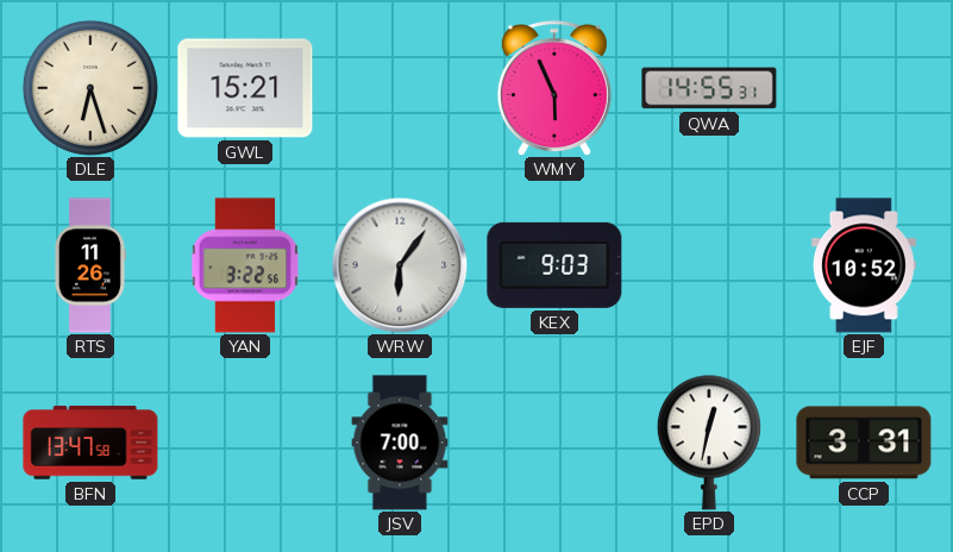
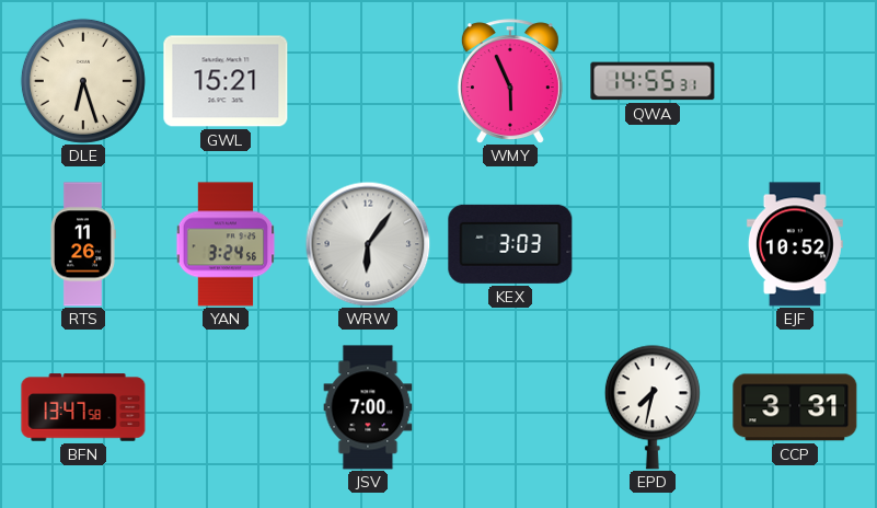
YAN: 3:22 -> 3:24 (226, 244)
KEX: 9:03 -> 3:03 (510, 244)
EPD: 12:32 -> 7:32 (653, 407)
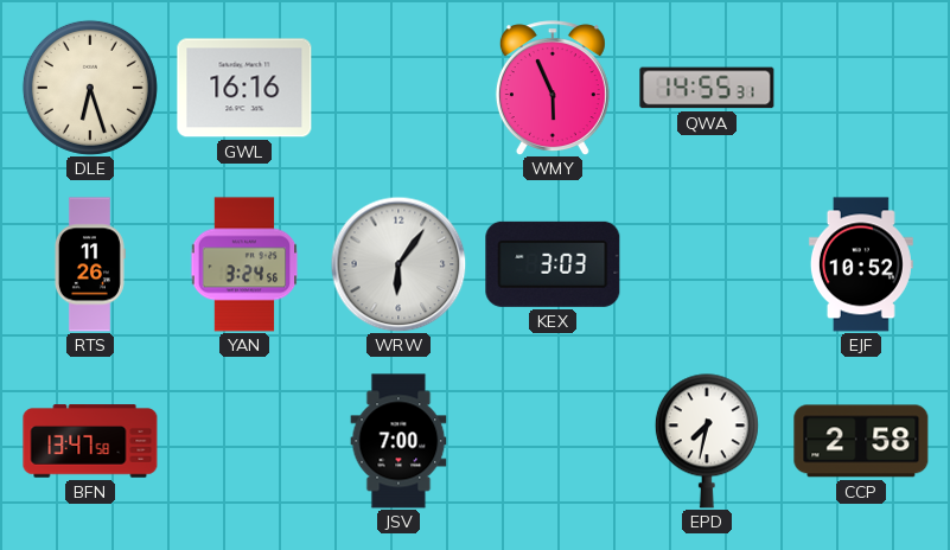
GWL: 15:21 -> 16:16 (244, 88)
CCP: 3:31 -> 2:58 (861, 441)
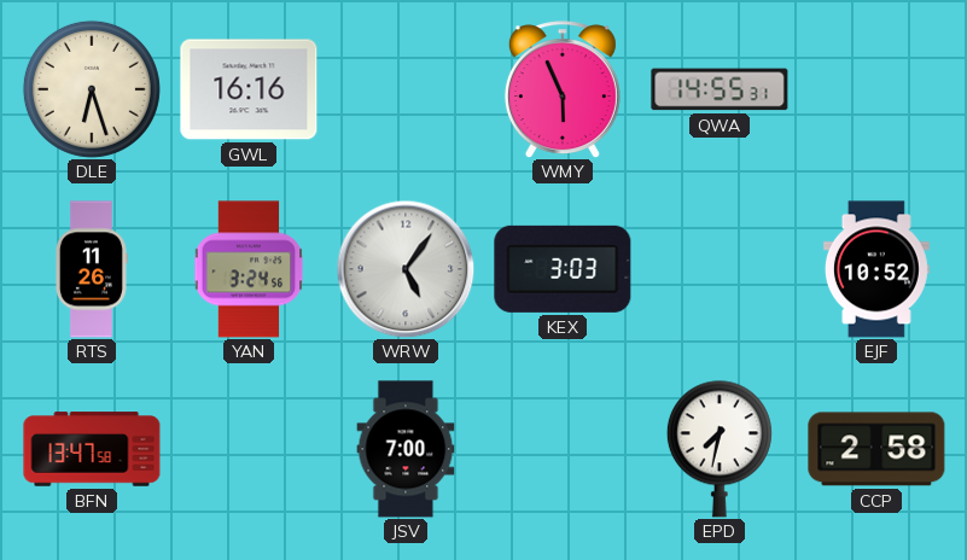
WRW: 6:06 -> 5:06 (406, 269)
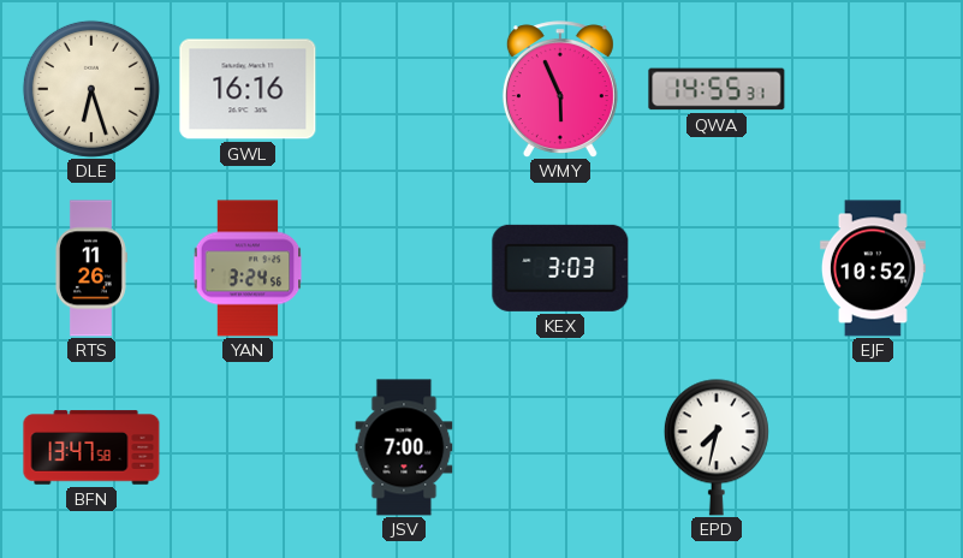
WRW: 5:06 -> none (406, 269)
CCP: 2:58 -> none (876, 449)
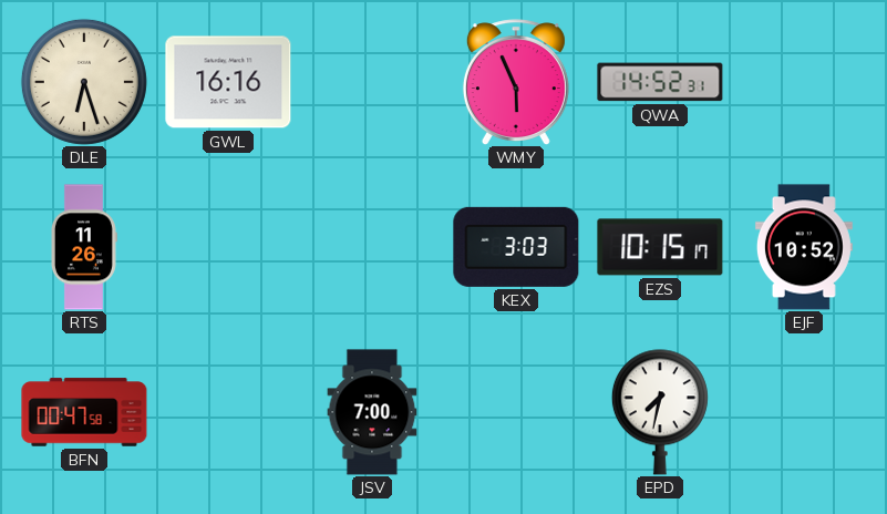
QWA: 14:55 -> 14:52 (660, 82)
YAN: 3:24 -> none (248, 268)
EZS: none -> 10:15 (660, 247)
BFN: 13:47 -> 00:47 (84, 412)
